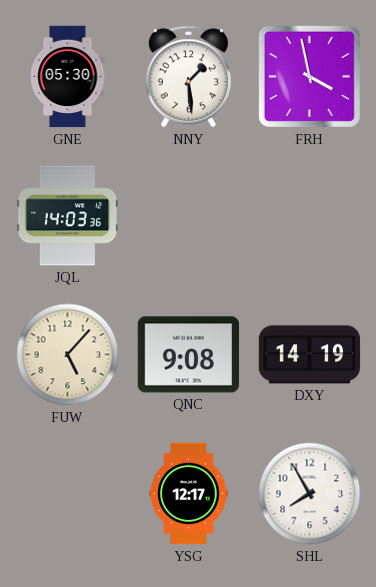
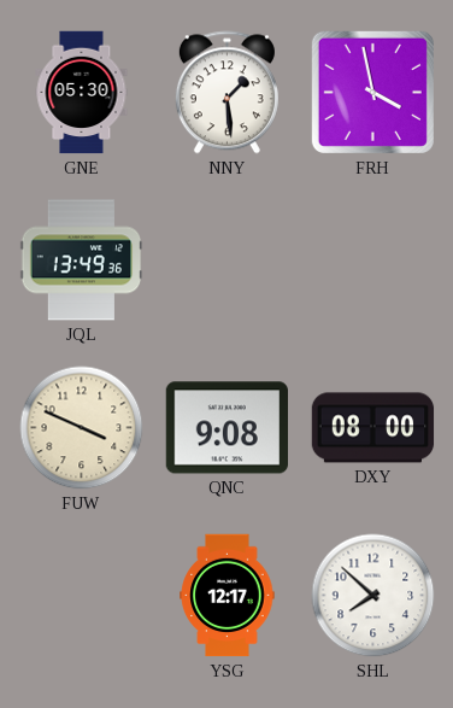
JQL: 14:03 -> 13:49 (82, 261)
FUW: 5:07 -> 3:49 (82, 428)
DXY: 14:19 -> 08:00 (373, 428)
SHL: 7:55 -> 7:52 (373, 596)
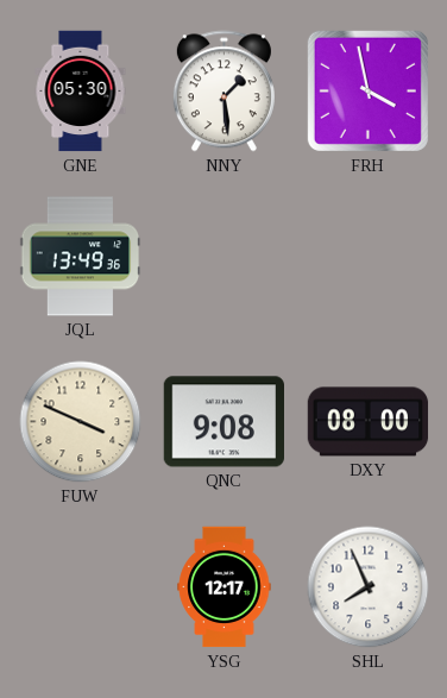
SHL: 7:52 -> 7:56 (369, 587)
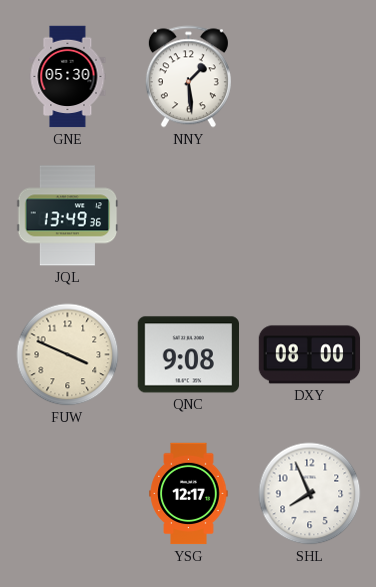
FRH: 3:58 -> none (367, 90)
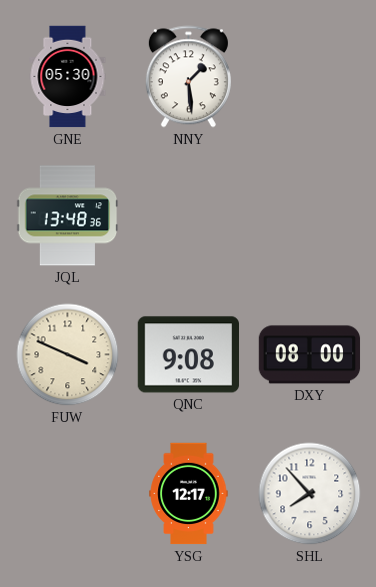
JQL: 13:49 -> 13:48 (68, 216)
SHL: 7:56 -> 7:53 (310, 494)
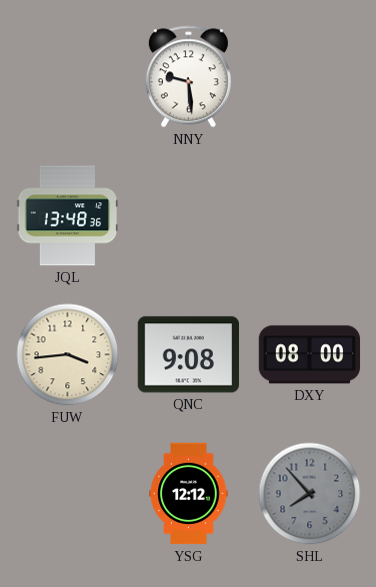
GNE: 05:30 -> none (68, 77)
NNY: 1:29 -> 9:29 (188, 77)
FUW: 3:49 -> 3:44 (68, 355)
YSG: 12:17 -> 12:12 (189, 494)
SHL dial: white -> grey (310, 494)
